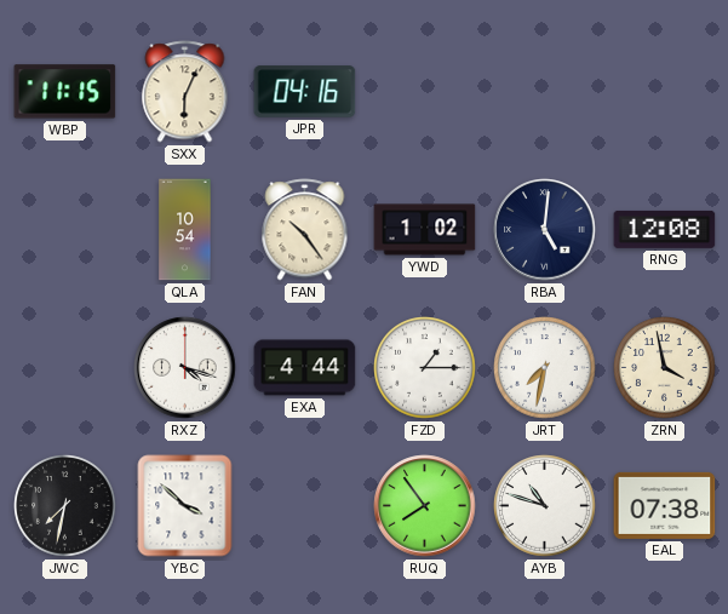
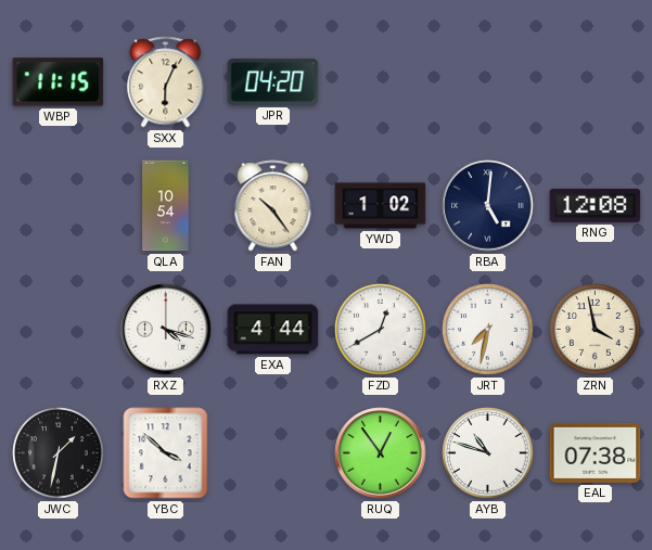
JPR: 04:16 -> 04:20 (273, 82)
FZD: 1:15 -> 12:40 (381, 330)
JWC: 7:32 -> 1:32 (59, 453)
RUQ: 7:54 -> 12:54 (381, 453)
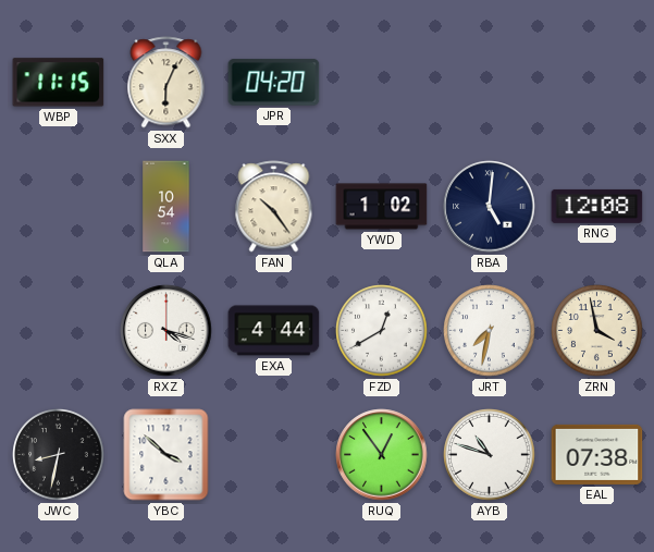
JWC: 1:32 -> 8:32 (59, 455)
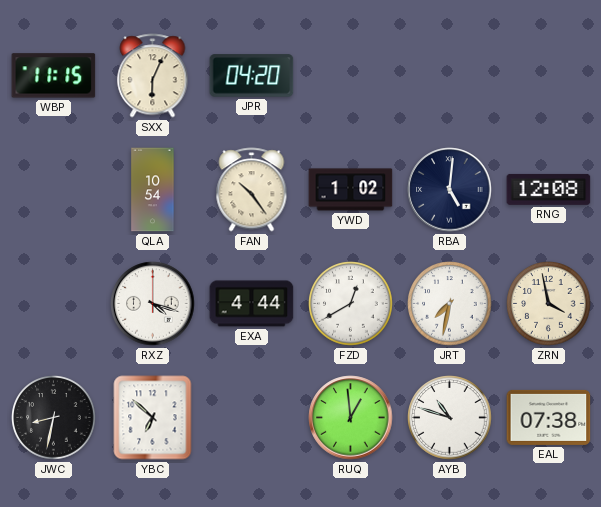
YBC: 3:52 -> 6:52 (153, 418)
RUQ: 12:54 -> 12:59 (351, 418)
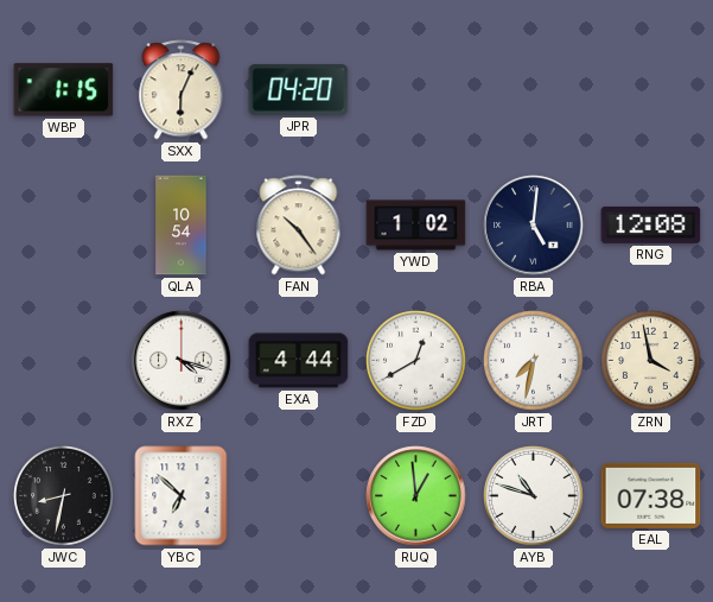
WBP: 11:15 -> 1:15 (64, 90)
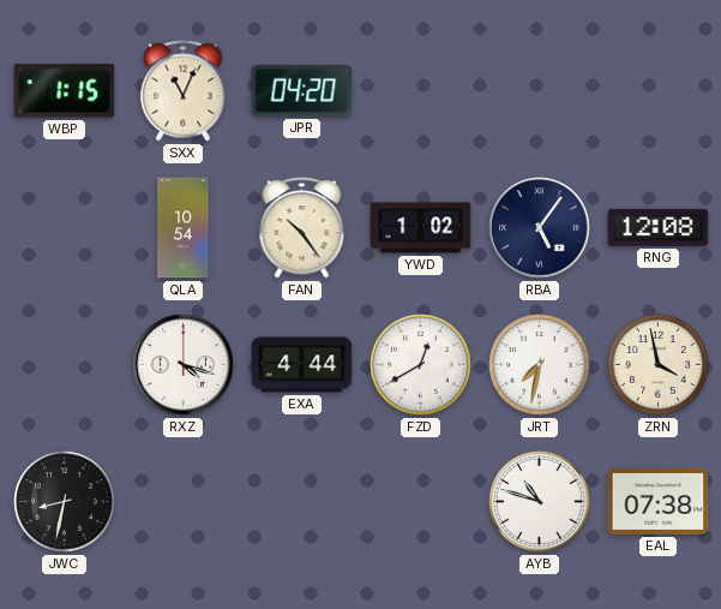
SXX: 6:04 -> 11:04 (184, 91)
RBA: 5:01 -> 5:06 (540, 228)
YBC: 6:52 -> none (182, 496)
RUQ: 12:59 -> none (416, 496)
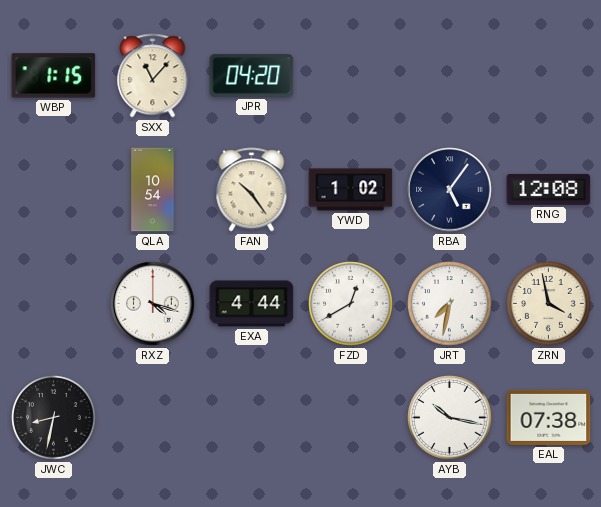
SXX: 11:04 -> 11:07 (153, 76)
AYB: 10:48 -> 10:17 (450, 418)
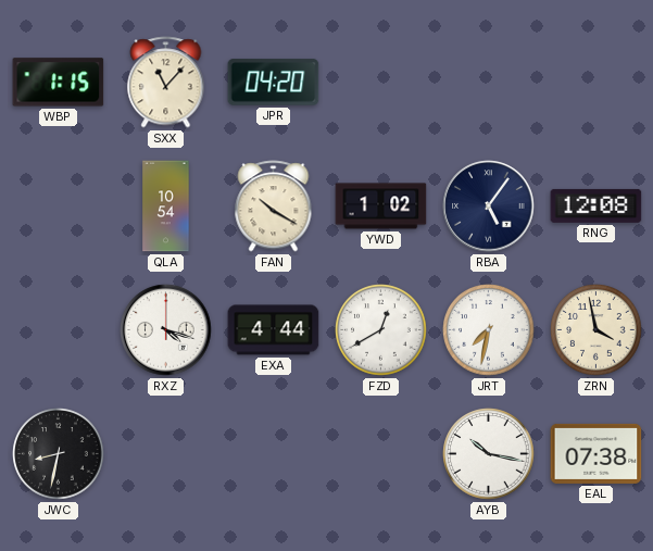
FAN: 10:24 -> 10:20 (274, 206)
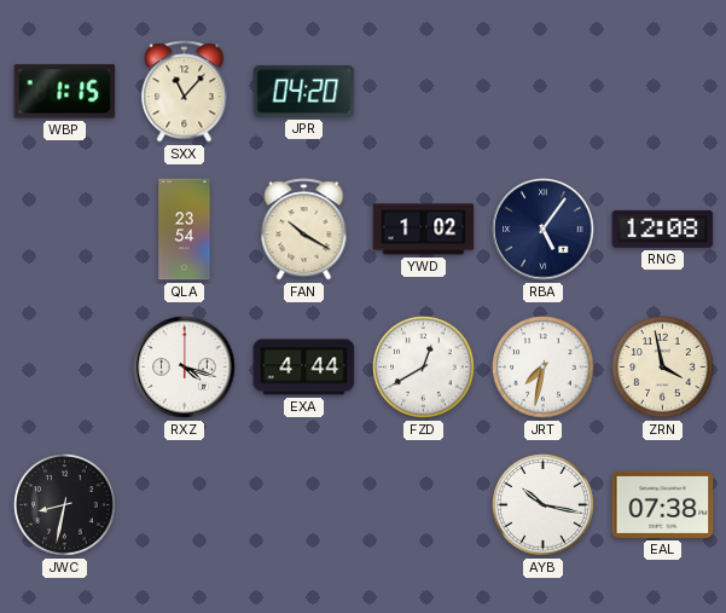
QLA: 10:54 -> 23:54 (185, 230)
